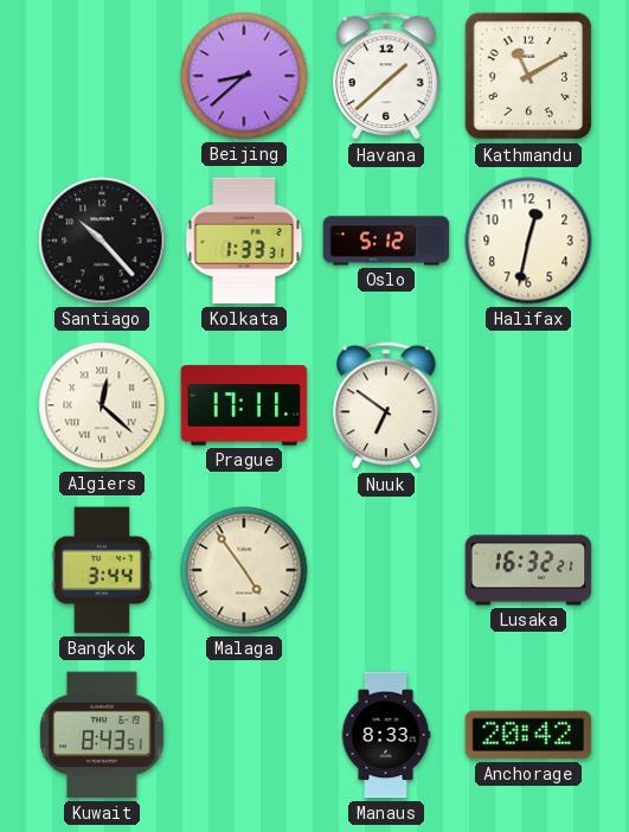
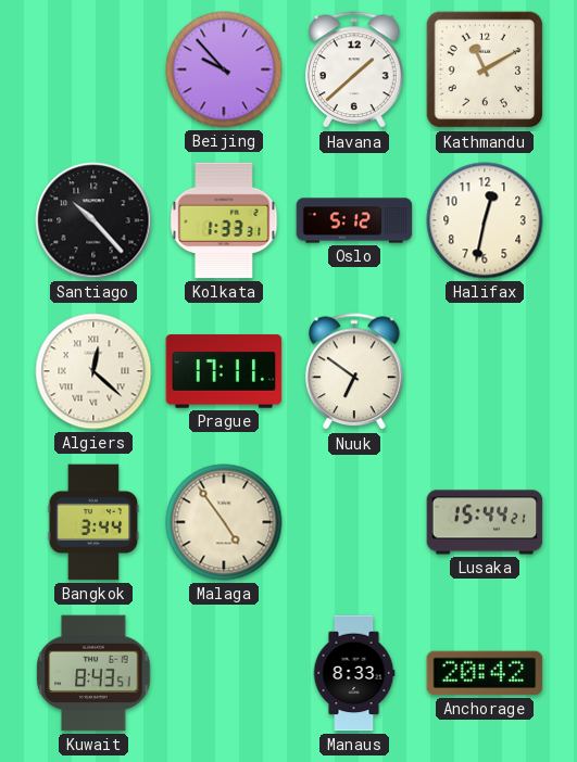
Beijing: 8:38 -> 9:53 (224, 69)
Lusaka: 16:32 -> 15:44 (485, 522)
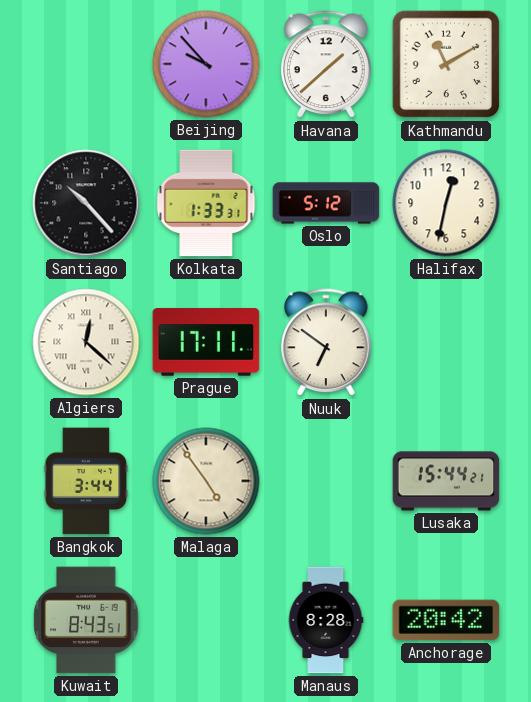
Manaus: 8:33 -> 8:28 (326, 620)
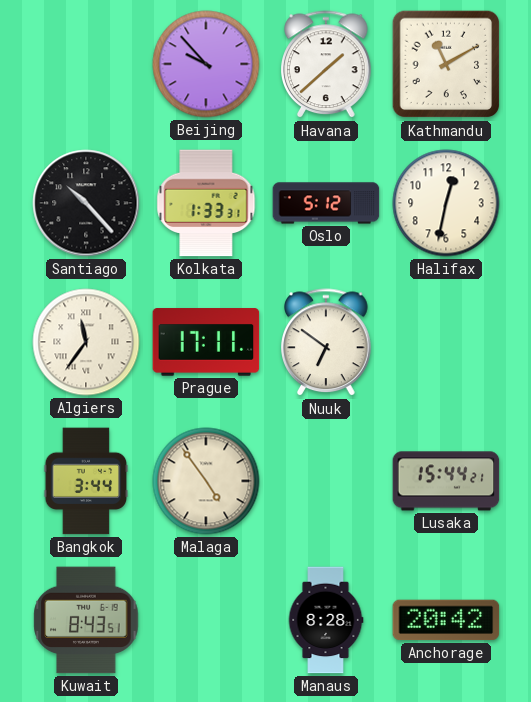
Algiers: 12:22 -> 11:36 (86, 342)
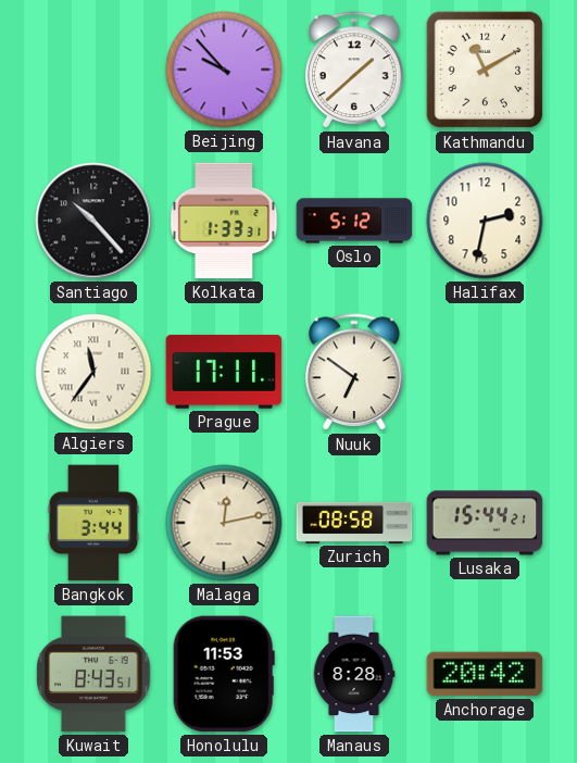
Halifax: 12:32 -> 2:32 (485, 221)
Malaga: 4:54 -> 12:13 (224, 523)
Zurich: none -> 08:58 (354, 523)
Honolulu: none -> 11:53 (224, 674)
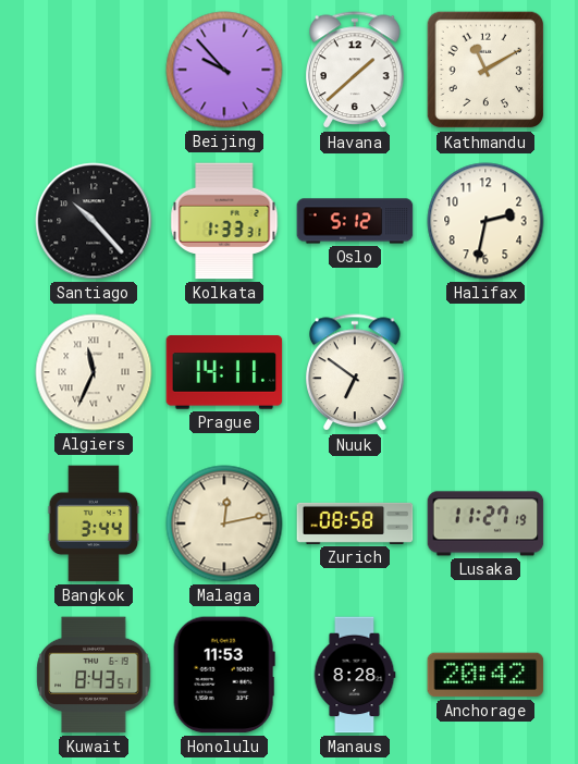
Algiers: 11:36 -> 11:34 (94, 372)
Prague: 17:11 -> 14:11 (224, 372)
Lusaka: 15:44 -> 11:27 (485, 523)
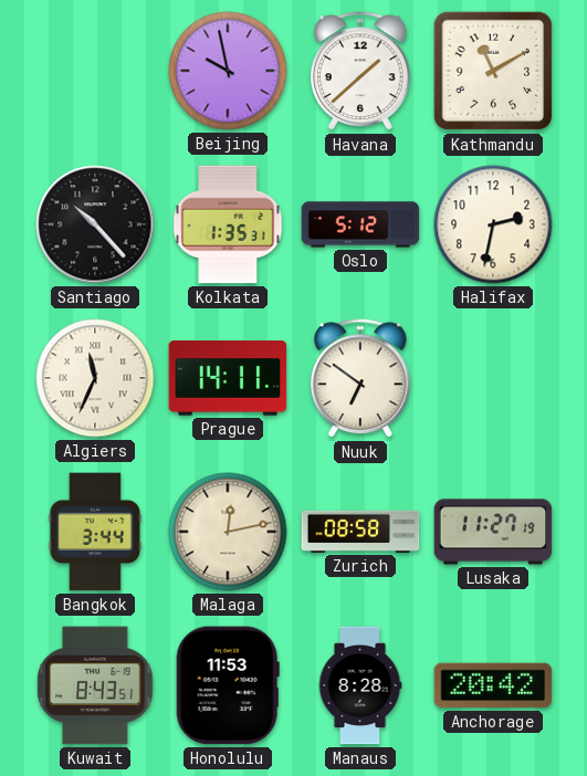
Beijing: 9:53 -> 9:58 (228, 71)
Kolkata: 1:33 -> 1:35 (228, 224)
